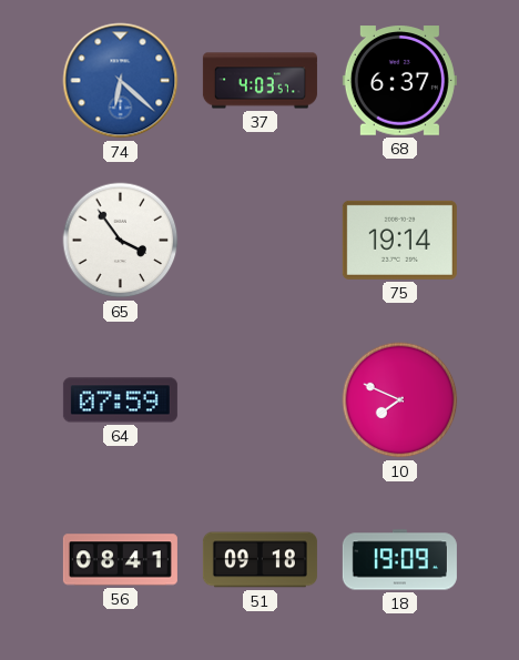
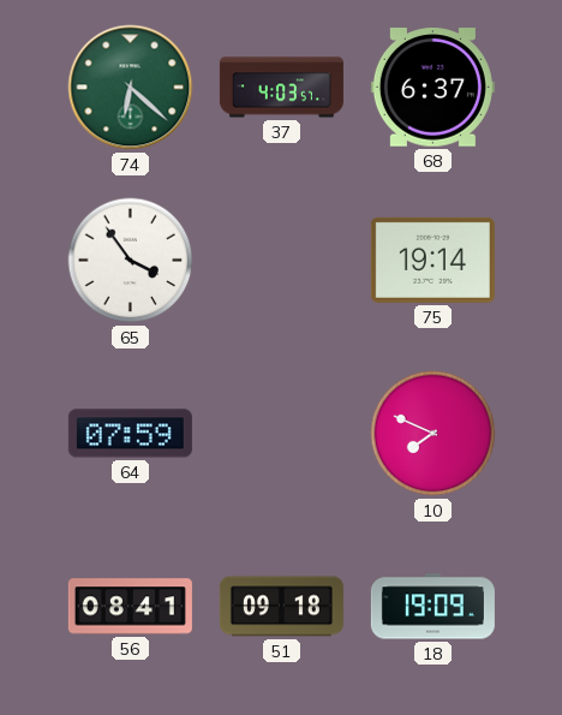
74 dial: blue -> green (131, 88)
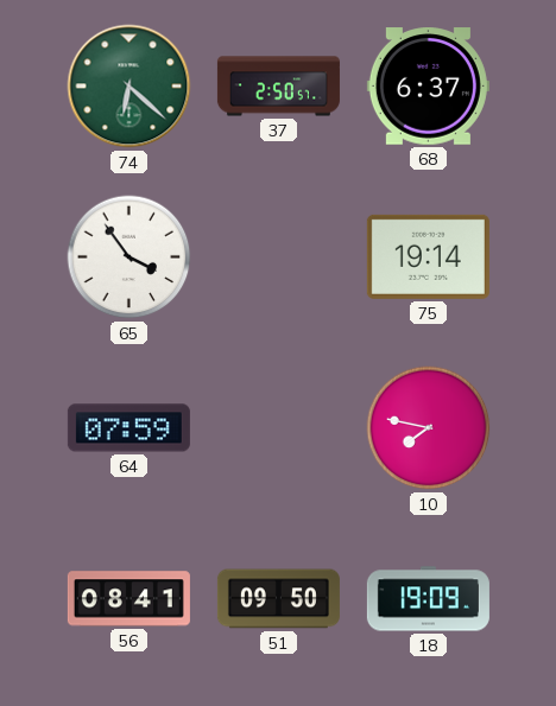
37: 4:03 -> 2:50 (278, 87)
10: 7:49 -> 7:47 (429, 428)
51: 09:18 -> 09:50 (278, 599)
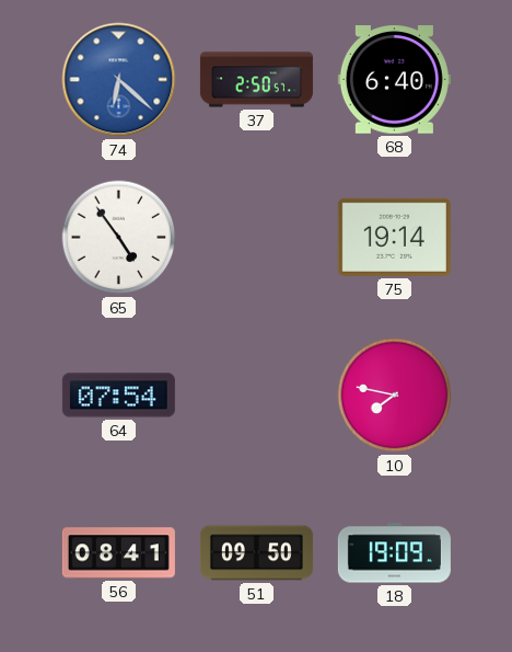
74 dial: green -> blue (119, 80)
68: 6:37 -> 6:40 (394, 80)
65: 3:54 -> 4:54 (119, 238)
64: 07:59 -> 07:54 (118, 396)
